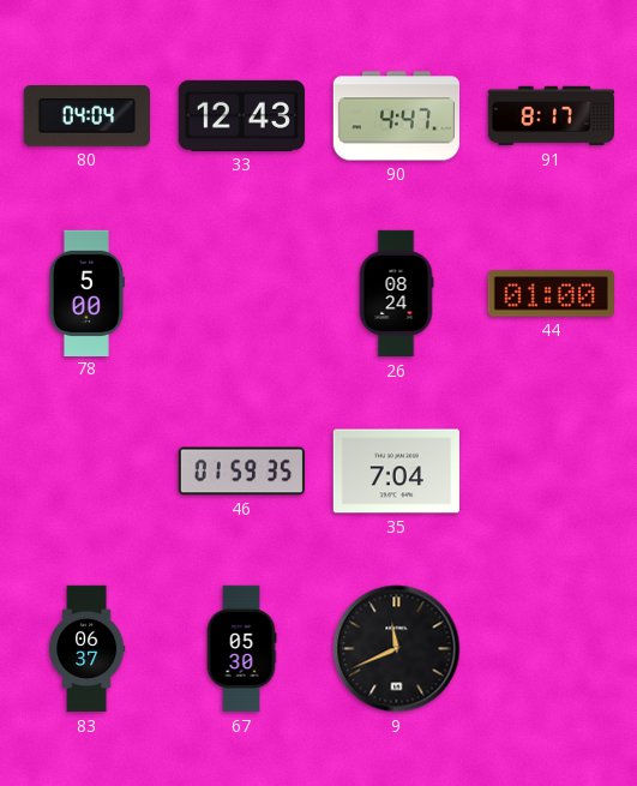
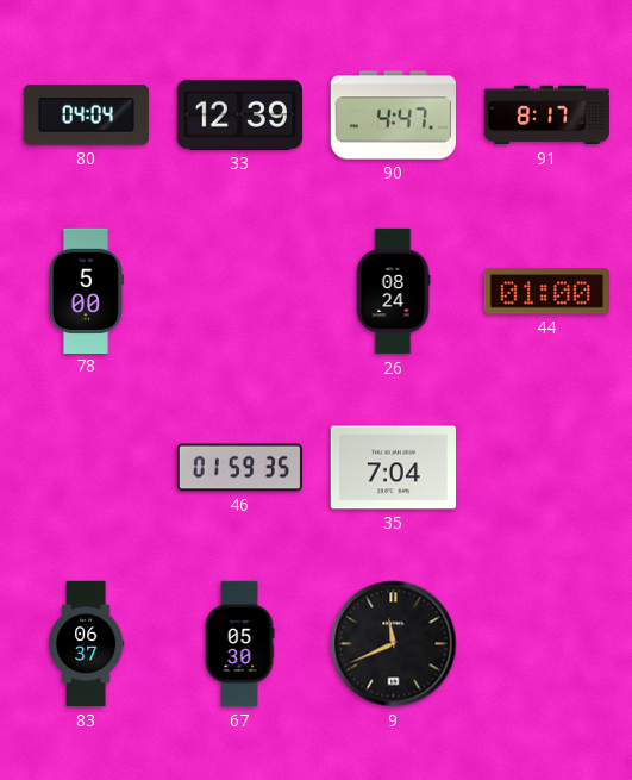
33: 12:43 -> 12:39 (239, 114)
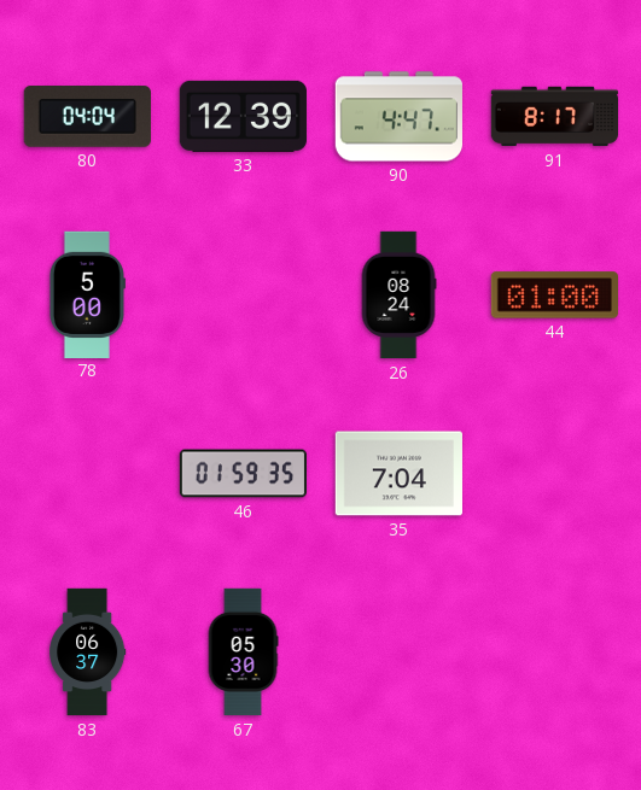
9: 11:41 -> none (394, 644)
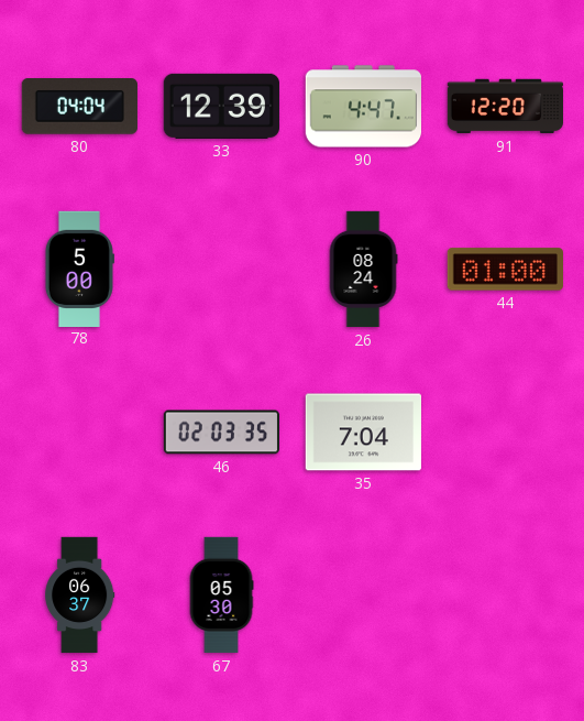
91: 8:17 -> 12:20 (505, 107)
46: 01:59 -> 02:03 (222, 433)
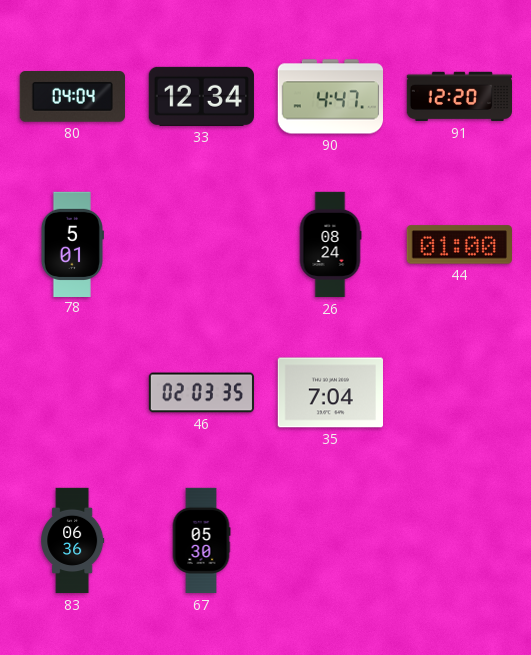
33: 12:39 -> 12:34 (201, 96)
78: 5:00 -> 5:01 (72, 244)
83: 06:37 -> 06:36 (73, 541)
